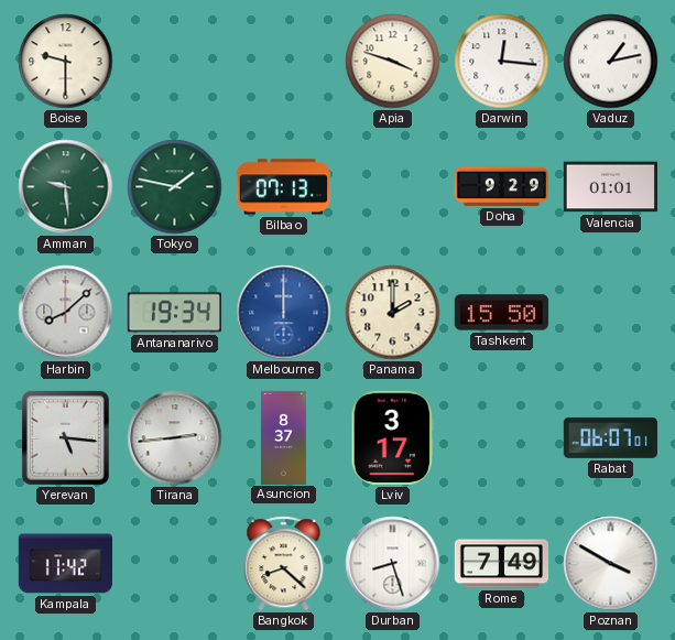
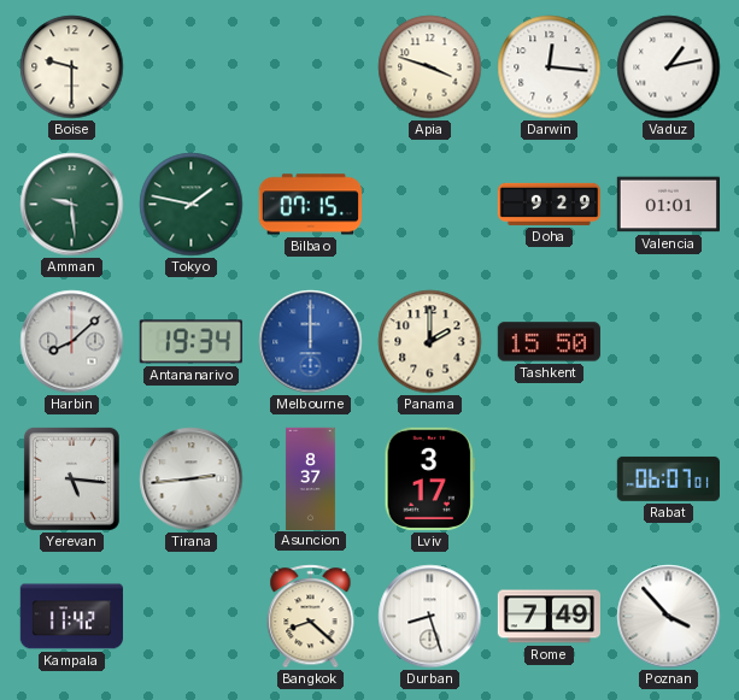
Bilbao: 07:13 -> 07:15 (310, 205)
Poznan: 3:50 -> 3:53 (669, 617)
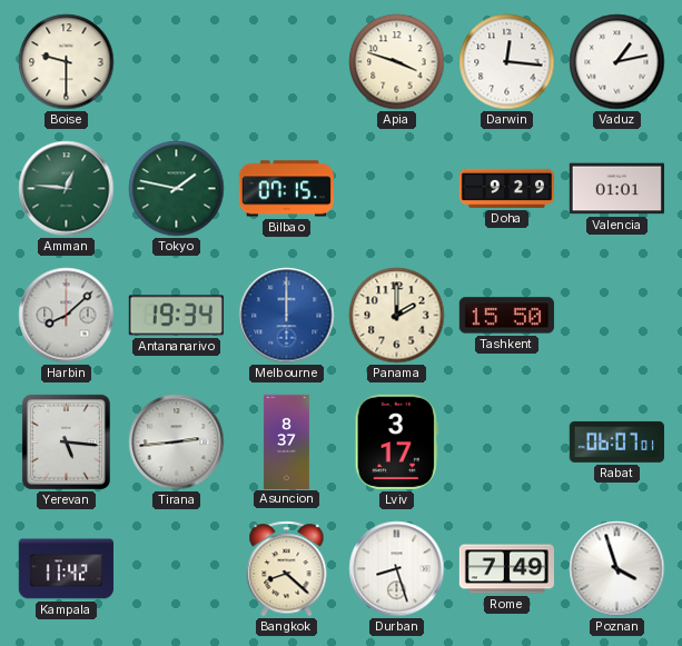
Amman: 9:29 -> 12:46 (67, 189)
Poznan: 3:53 -> 3:57 (617, 569)
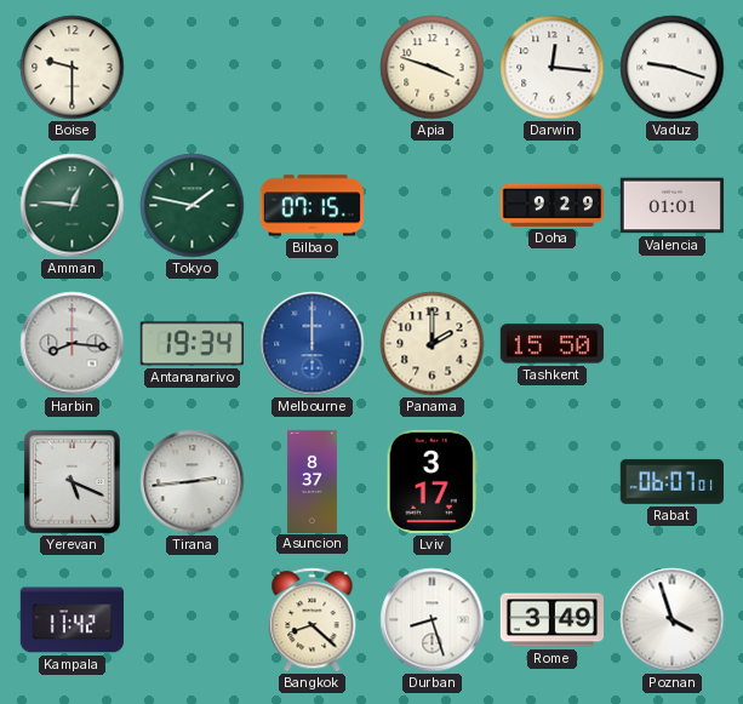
Vaduz: 1:13 -> 9:18 (673, 68)
Harbin: 8:08 -> 8:16 (73, 344)
Yerevan: 5:16 -> 5:19 (72, 481)
Rome: 7:49 -> 3:49 (551, 620)
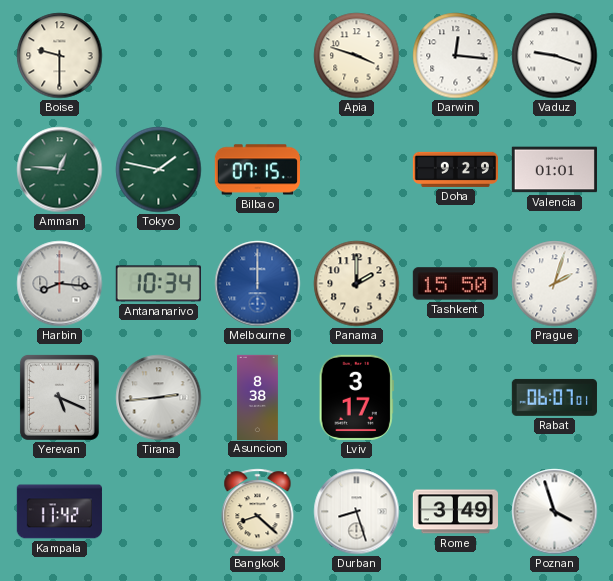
Antananarivo: 19:34 -> 10:34 (158, 284)
Prague: none -> 2:03 (555, 284)
Asuncion: 8:37 -> 8:38 (257, 397)
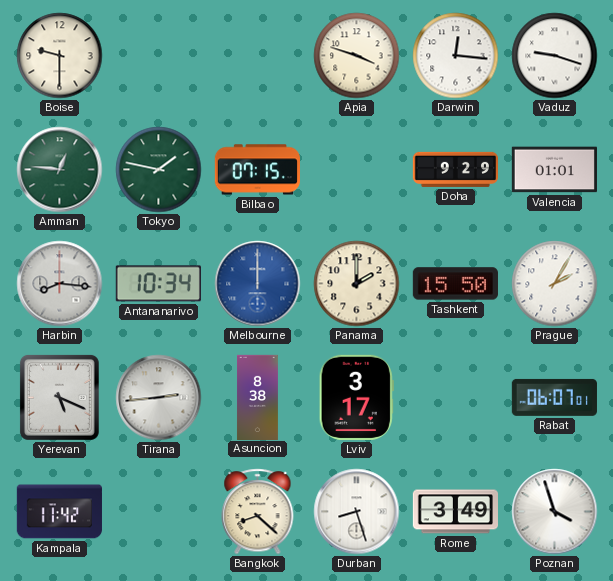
Prague: 2:03 -> 2:05 (555, 284)
